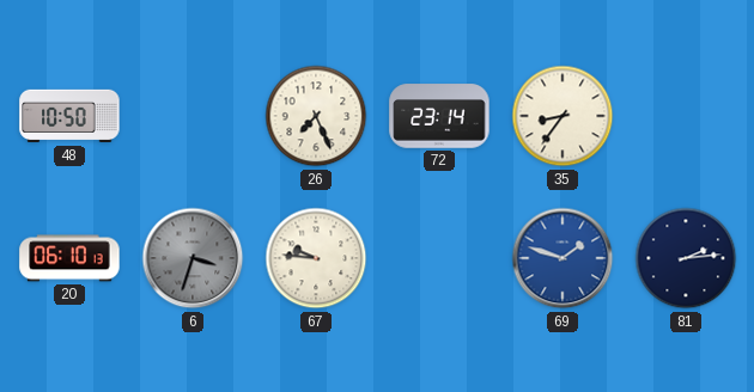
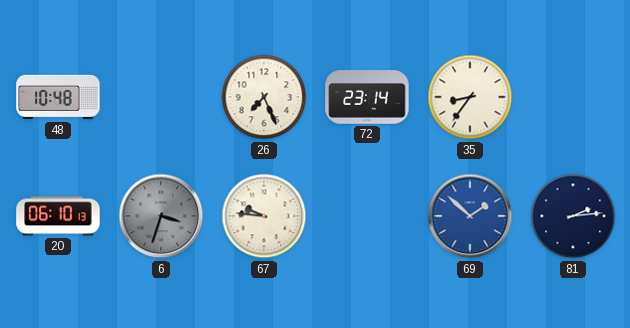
48: 10:50 -> 10:48 (58, 97)
69: 1:48 -> 1:52 (470, 216)
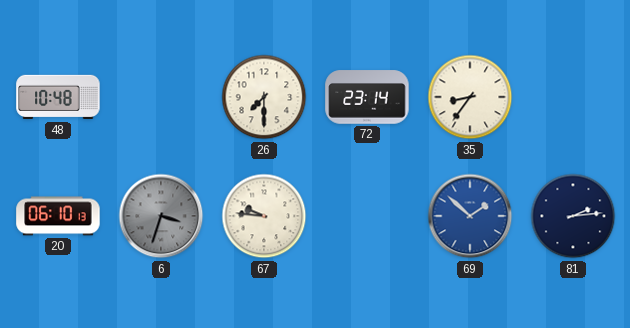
26: 7:26 -> 7:30 (264, 97)
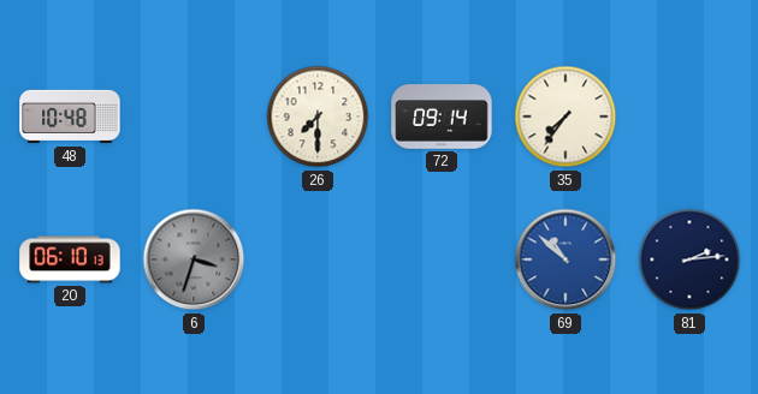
72: 23:14 -> 09:14 (442, 117)
35: 8:36 -> 7:36 (565, 117)
67: 9:46 -> none (264, 216)
69: 1:52 -> 10:52 (565, 259)
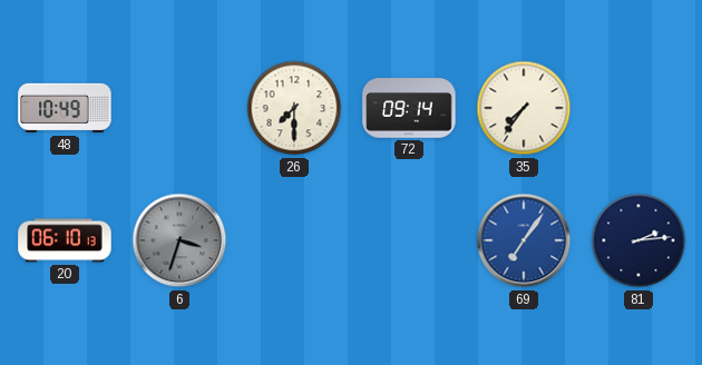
48: 10:48 -> 10:49 (65, 108)
69: 10:52 -> 7:06 (524, 240)
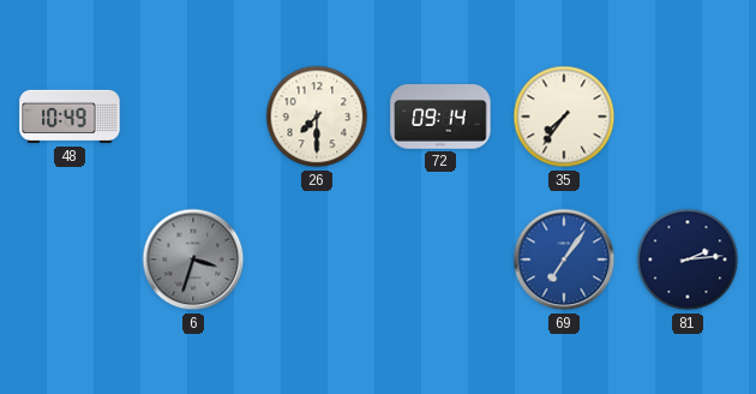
20: 06:10 -> none (65, 240)
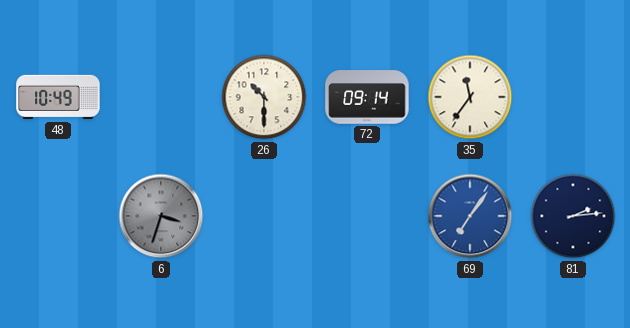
26: 7:30 -> 10:30 (264, 97)
35: 7:36 -> 11:36 (470, 97)
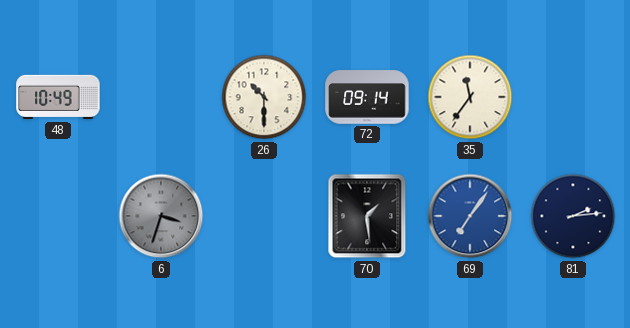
70: none -> 1:29 (367, 216)
